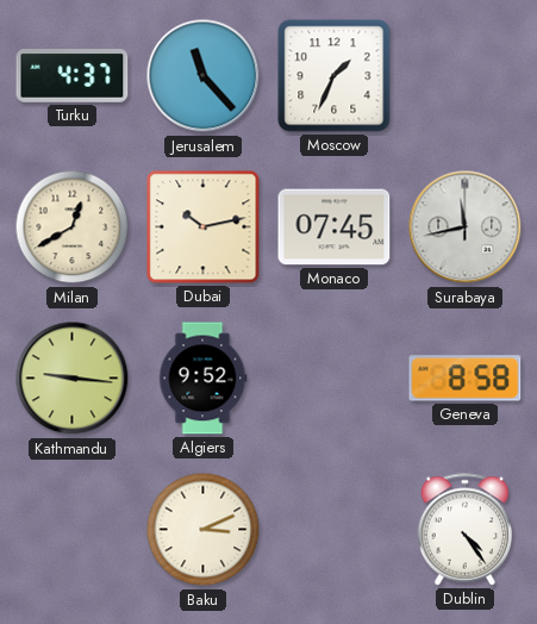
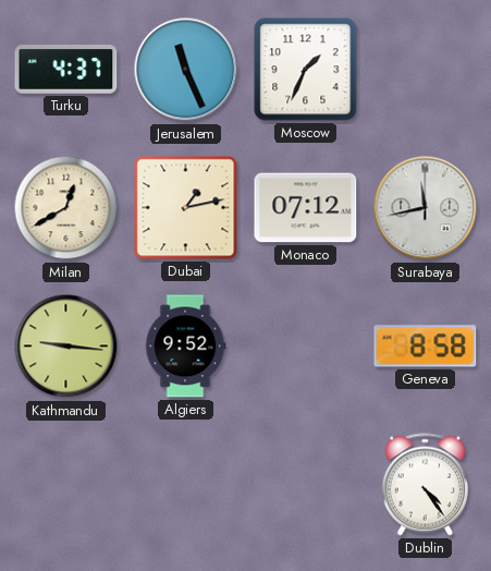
Jerusalem: 11:23 -> 11:26 (186, 70)
Dubai: 10:13 -> 1:13 (186, 208)
Monaco: 07:45 -> 07:12 (306, 208)
Baku: 3:11 -> none (204, 530)
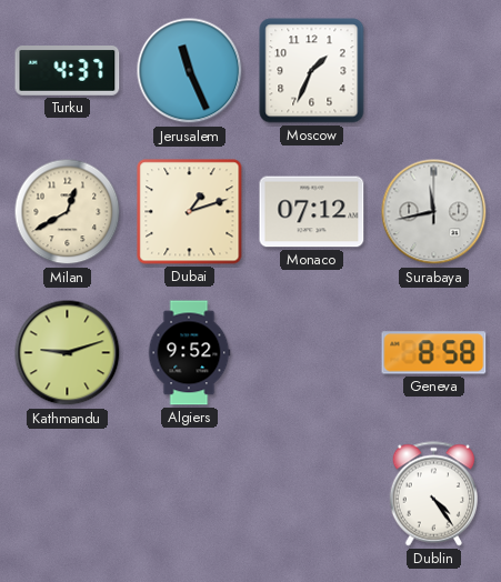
Dubai: 1:13 -> 1:12 (190, 212)
Kathmandu: 9:16 -> 9:12 (68, 353)
